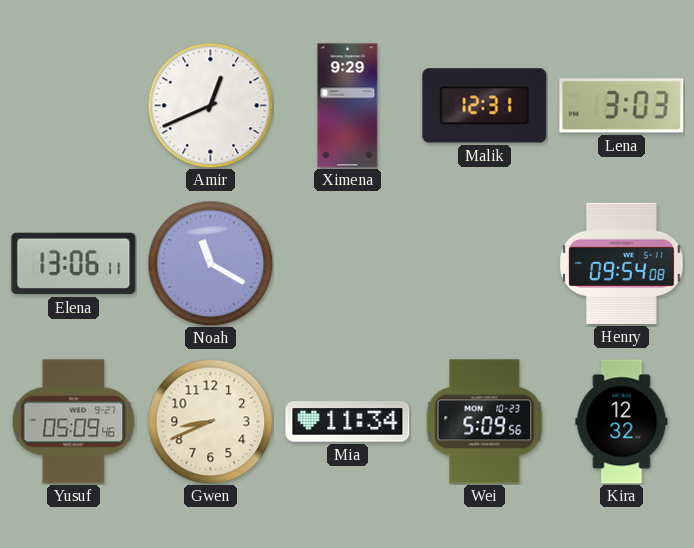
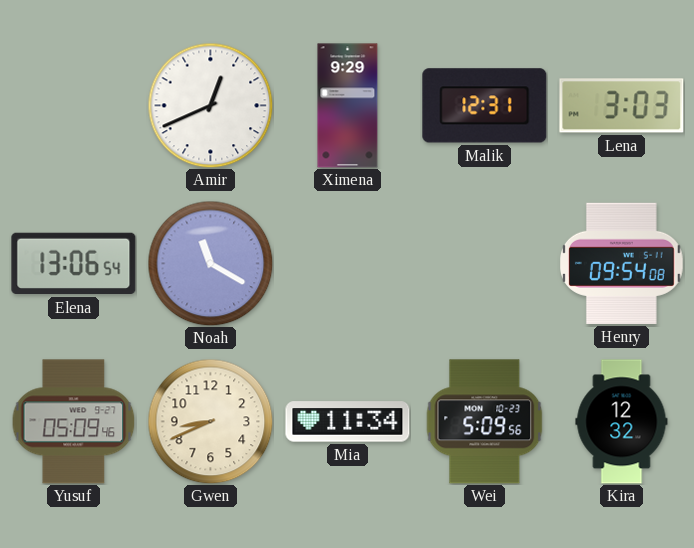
Elena: 13:06:11 -> 13:06:54 (74, 264)
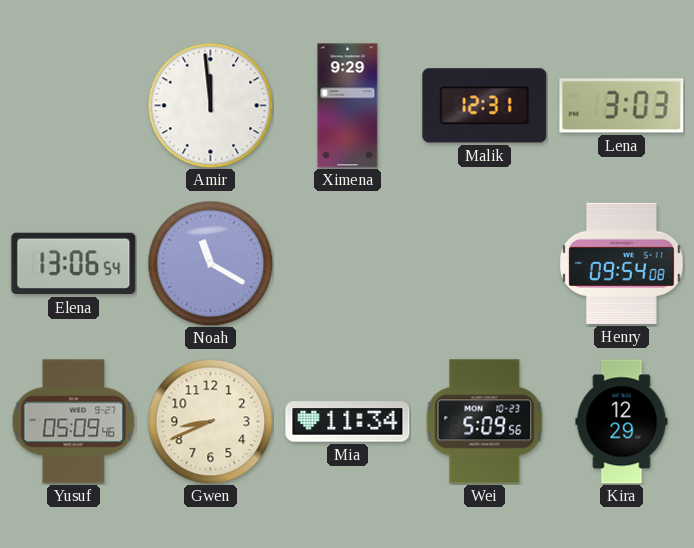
Amir: 12:41 -> 11:59 (210, 105)
Kira: 12:32 -> 12:29 (622, 422)
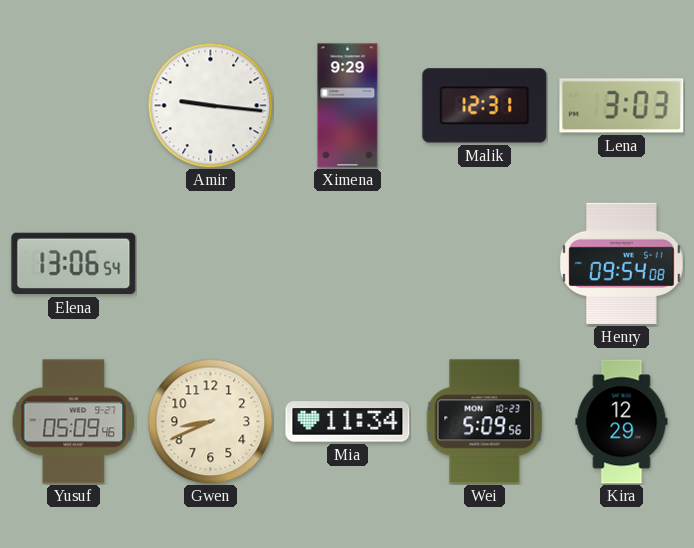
Amir: 11:59 -> 9:16 (210, 105)
Noah: 11:20 -> none (210, 263)
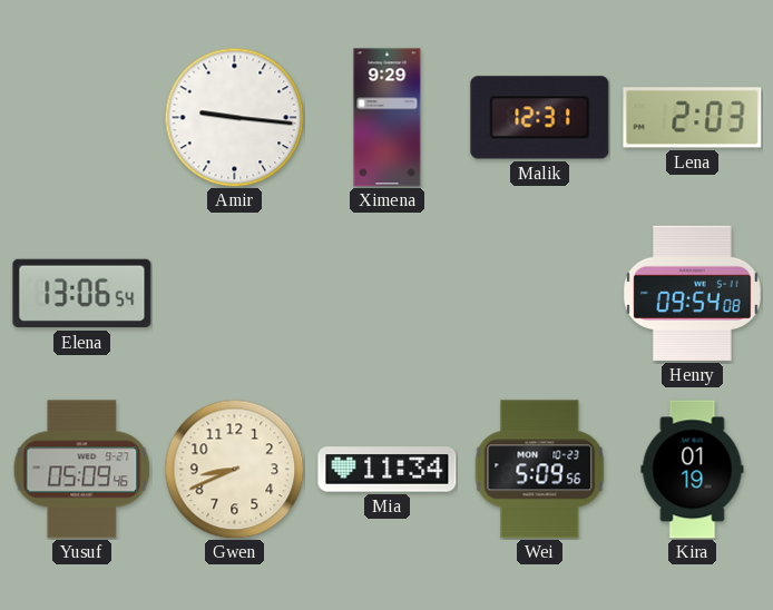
Lena: 3:03 -> 2:03 (693, 118)
Kira: 12:29 -> 01:19 (693, 470)
